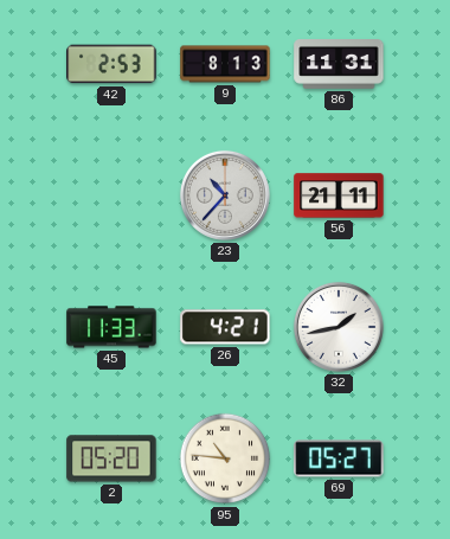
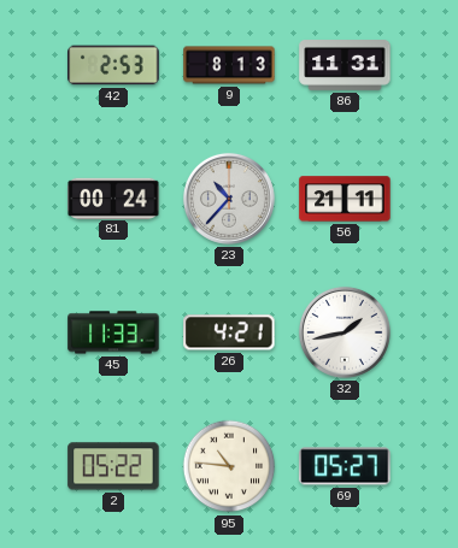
81: none -> 00:24 (113, 198)
2: 05:20 -> 05:22 (113, 466)
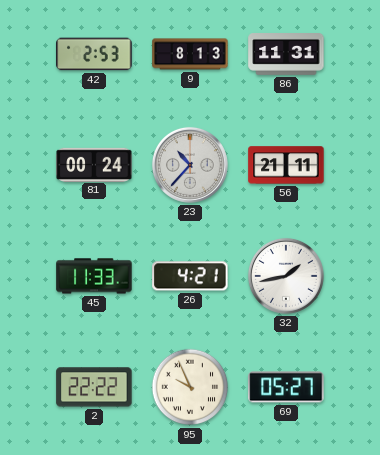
2: 05:22 -> 22:22 (94, 387)
95: 10:46 -> 9:56 (190, 387)
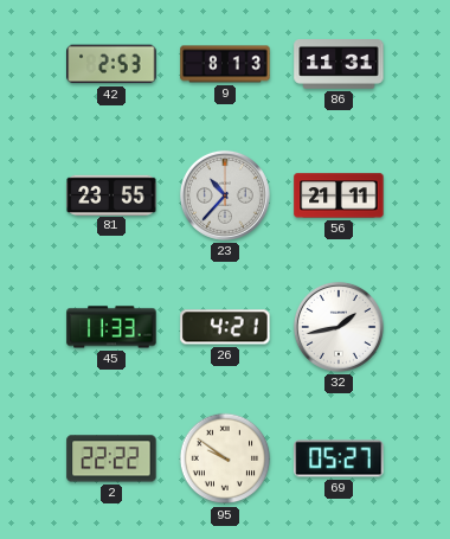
81: 00:24 -> 23:55 (111, 194)
95: 9:56 -> 9:51 (225, 458)
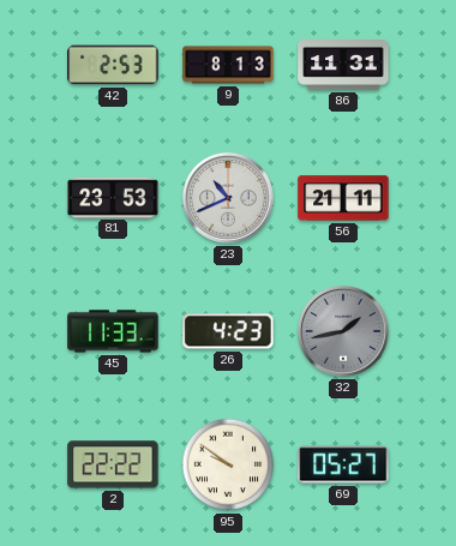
81: 23:55 -> 23:53 (113, 197)
23: 10:37 -> 10:41 (228, 198)
26: 4:21 -> 4:23 (228, 331)
32 dial: white -> grey (343, 331)
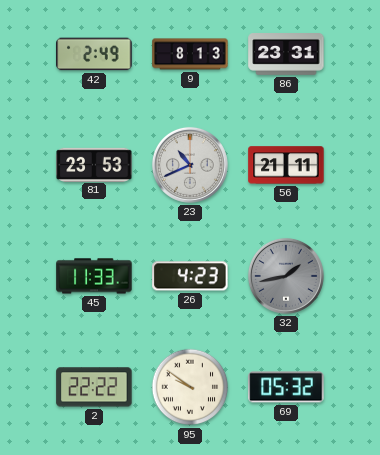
42: 2:53 -> 2:49 (94, 54)
86: 11:31 -> 23:31 (286, 55)
69: 05:27 -> 05:32 (286, 387)
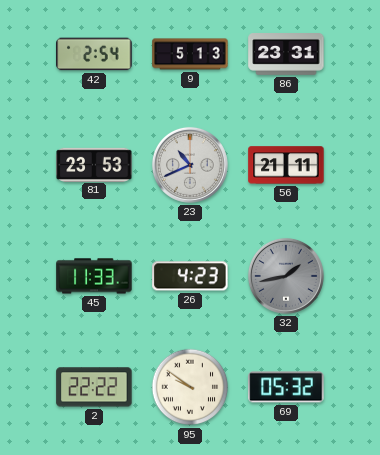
42: 2:49 -> 2:54 (94, 54)
9: 8:13 -> 5:13 (190, 54)
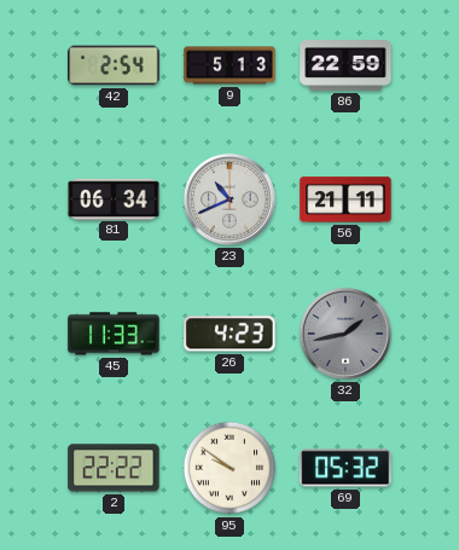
86: 23:31 -> 22:59 (345, 66)
81: 23:53 -> 06:34 (114, 198)
